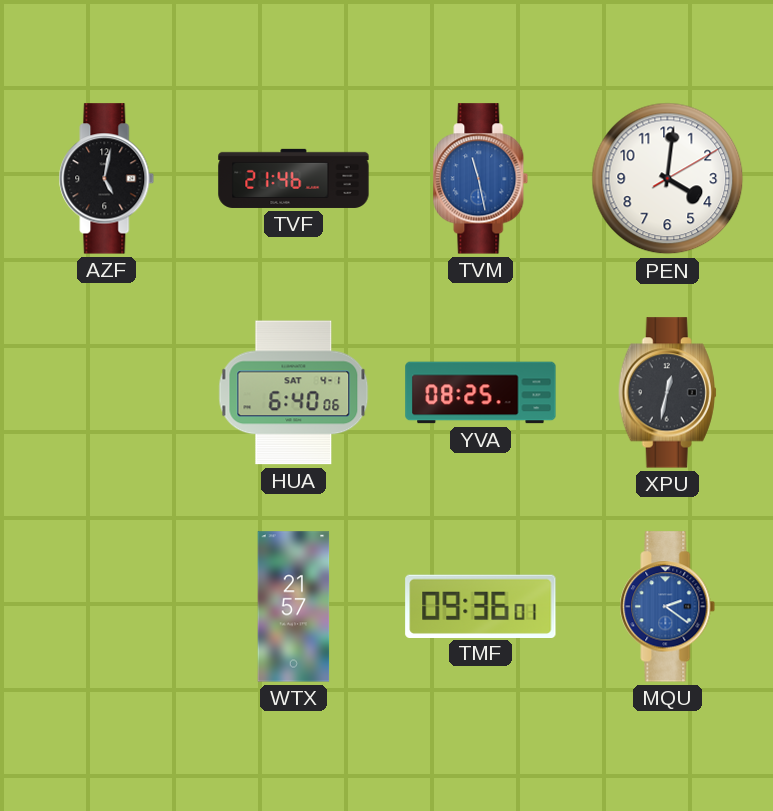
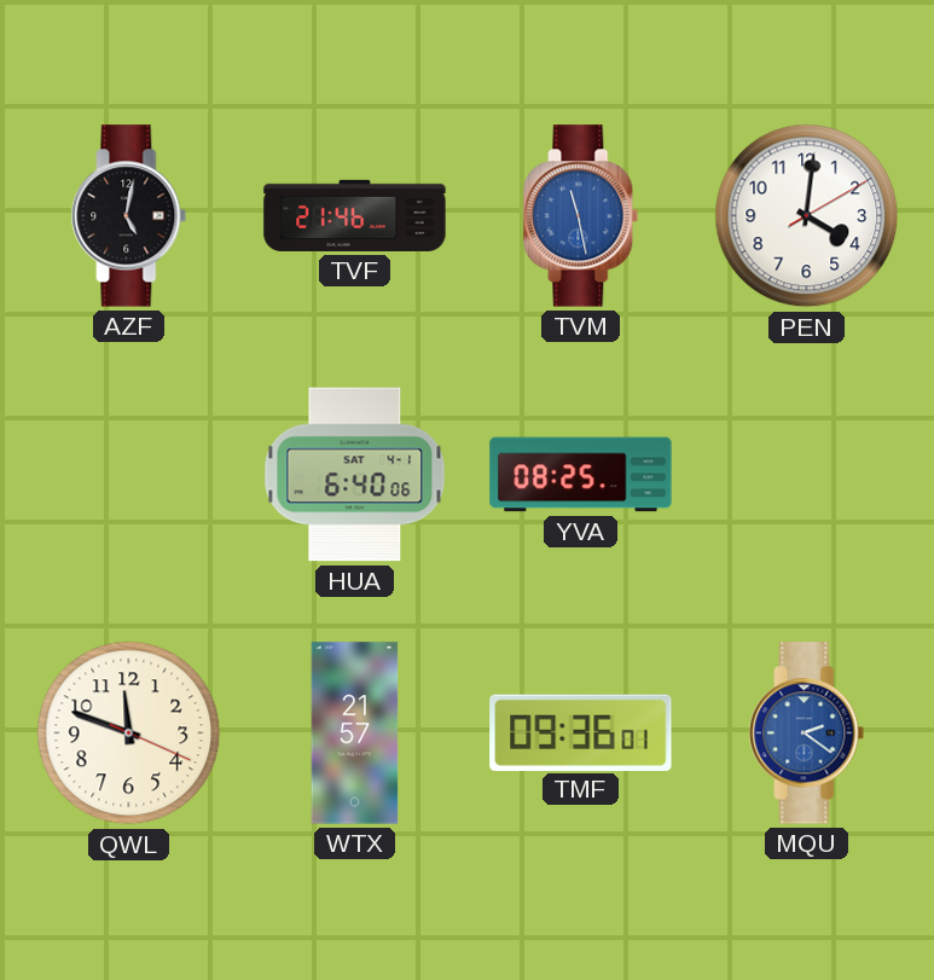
XPU: 12:32 -> none (667, 393)
QWL: none -> 11:48 (129, 733)
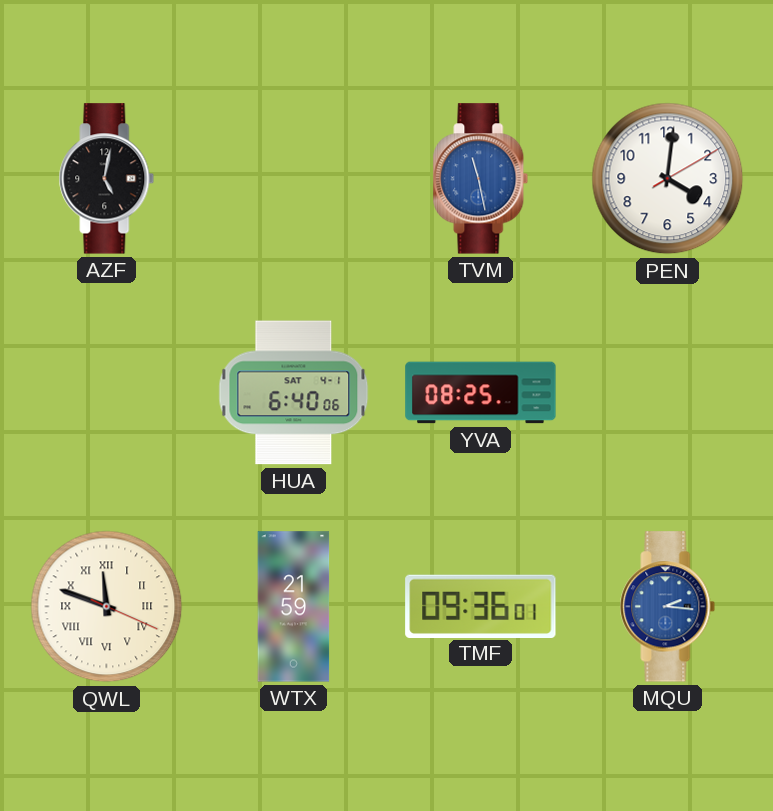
TVF: 21:46 -> none (355, 215)
QWL numerals: Arabic -> Roman (107, 607)
WTX: 21:57 -> 21:59 (294, 607)
MQU: 2:21 -> 2:16 (668, 607)
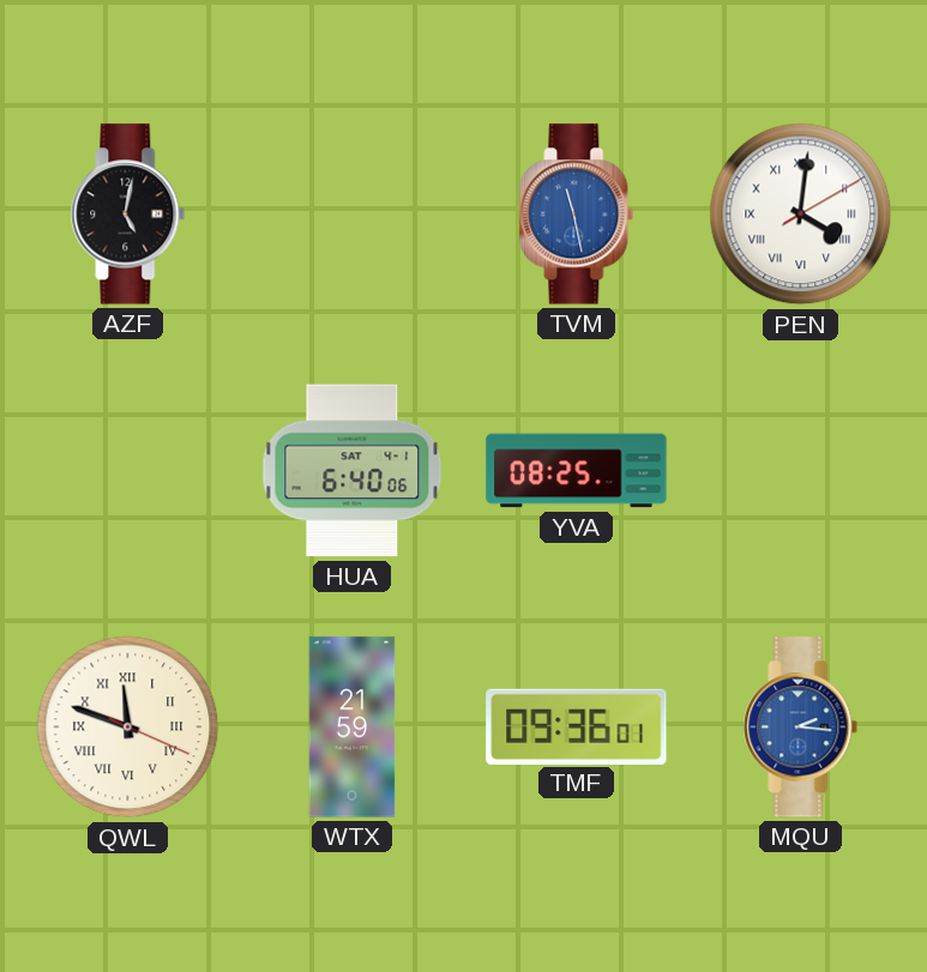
PEN numerals: Arabic -> Roman (801, 215)
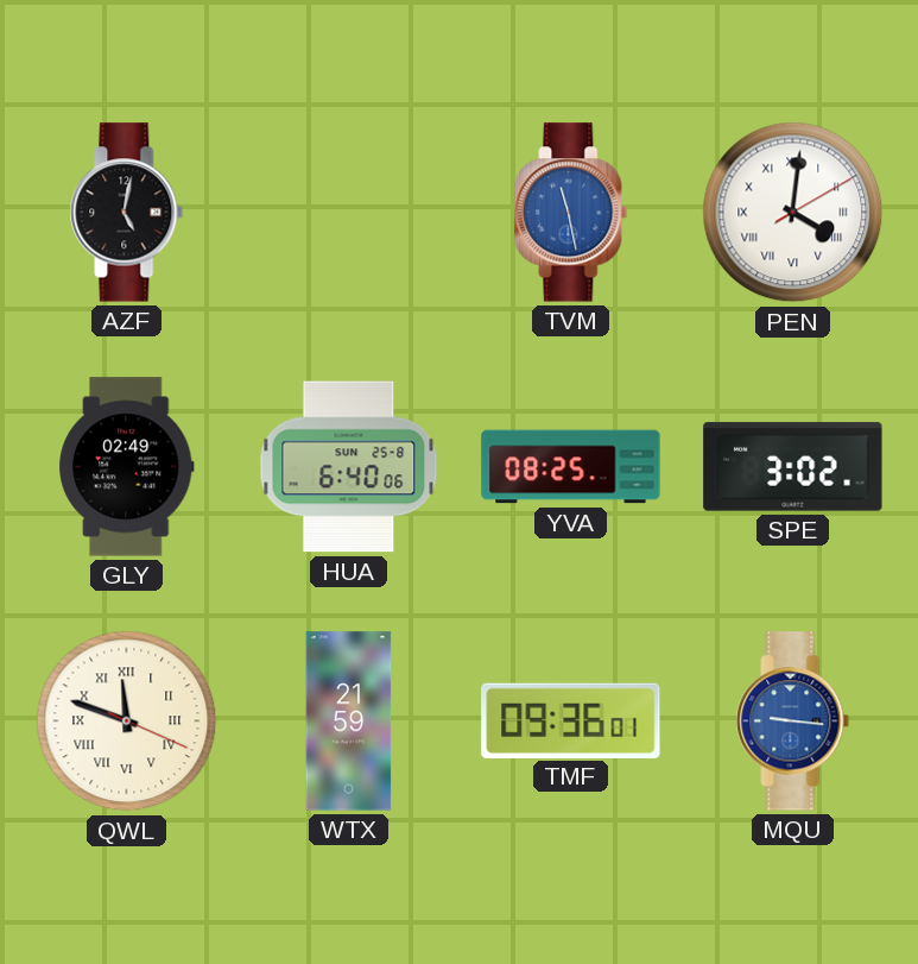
GLY: none -> 02:49 (127, 467)
HUA date: SAT 4-1 -> SUN 25-8 (349, 467)
SPE: none -> 3:02 (793, 467)
MQU: 2:16 -> 9:16 (793, 722)
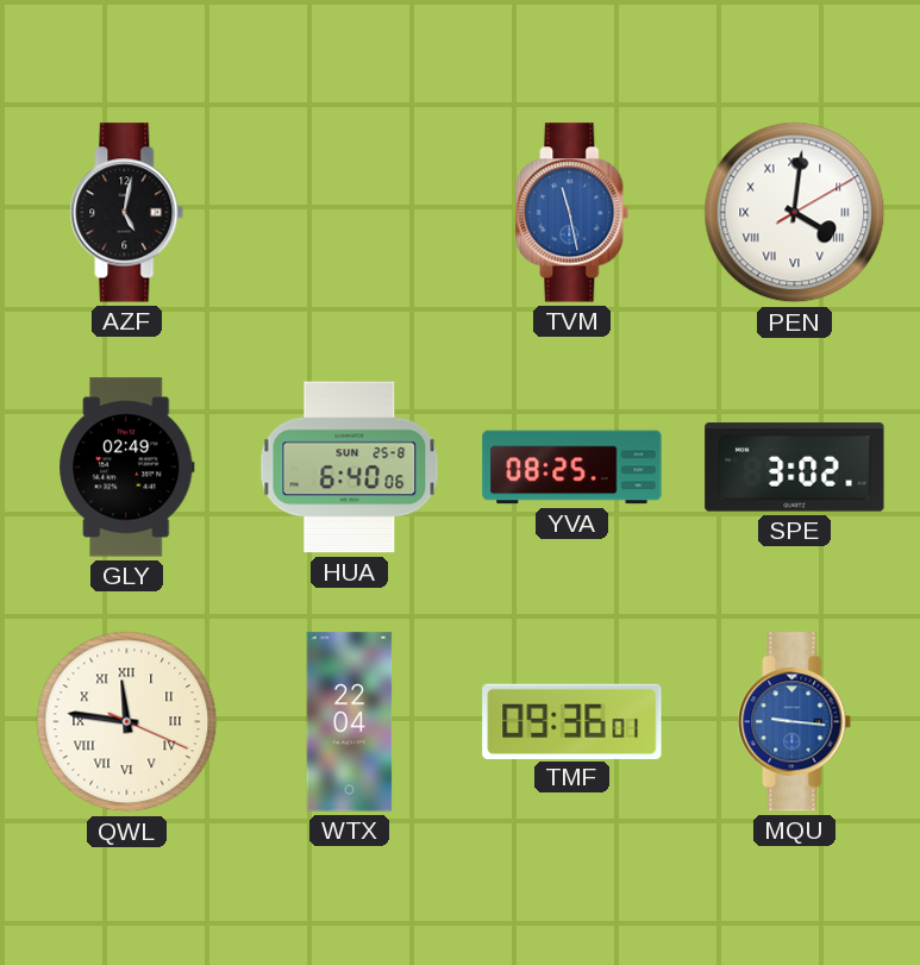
QWL: 11:48 -> 11:46 (127, 722)
WTX: 21:59 -> 22:04 (350, 722)
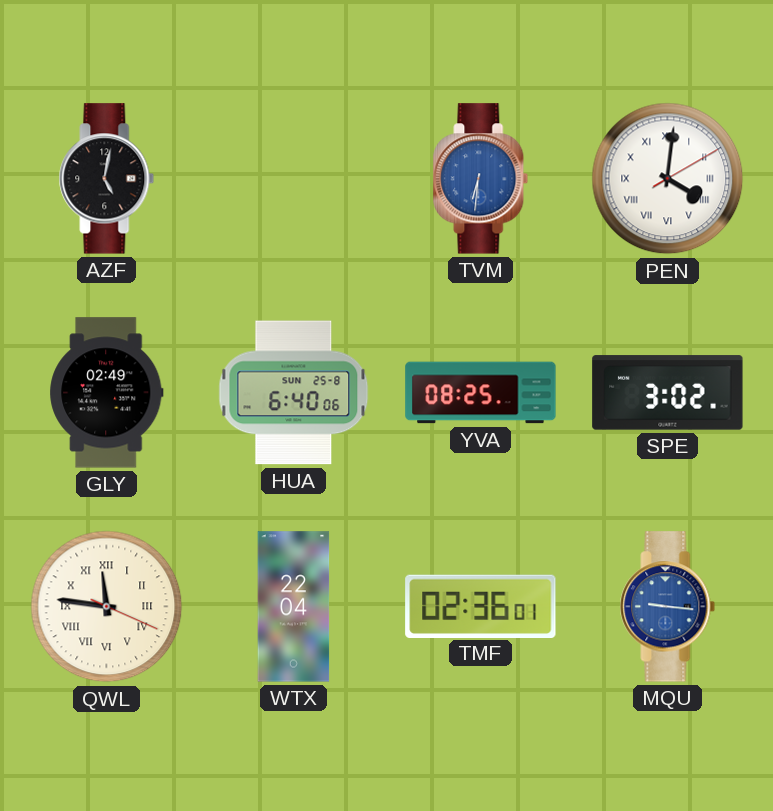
TVM: 11:28 -> 6:31 (481, 179)
TMF: 09:36 -> 02:36 (481, 606)
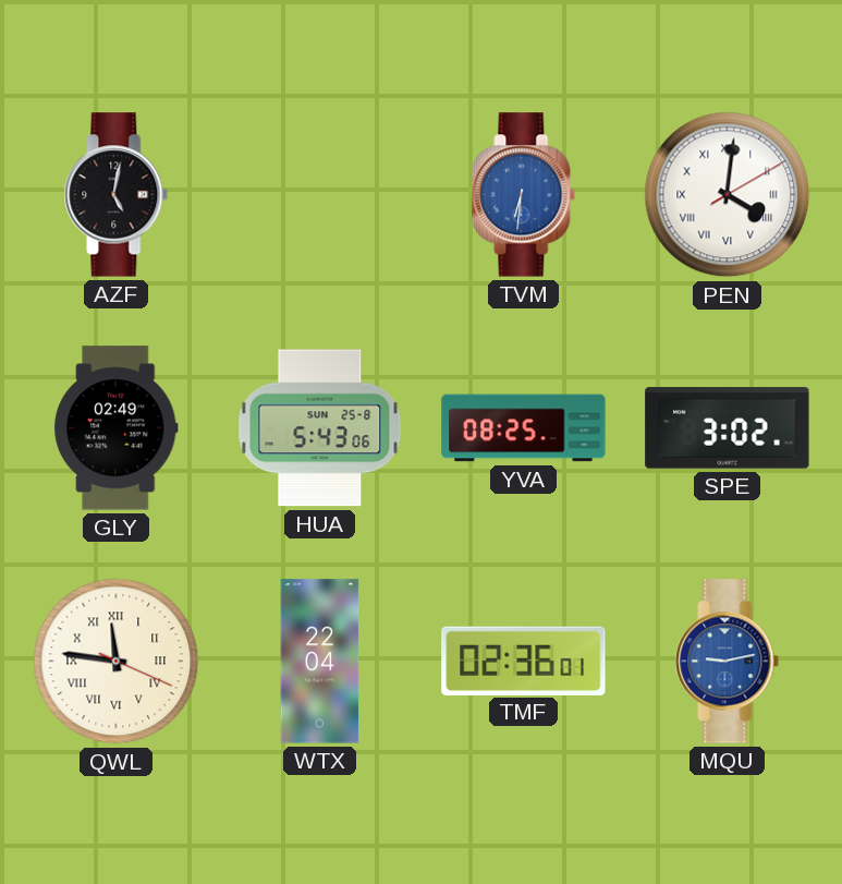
HUA: 6:40 -> 5:43 (320, 428)
MQU: 9:16 -> 9:13 (728, 662)
